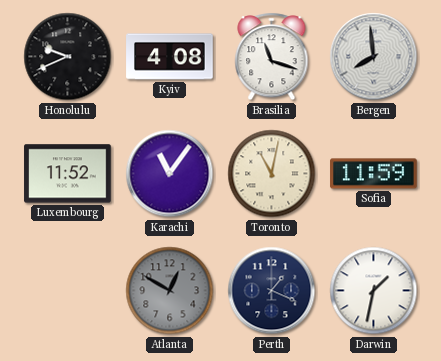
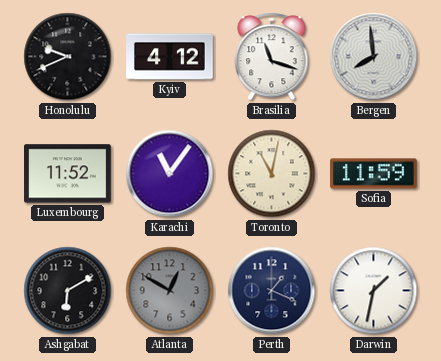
Kyiv: 4:08 -> 4:12 (170, 57)
Ashgabat: none -> 6:10 (68, 291)
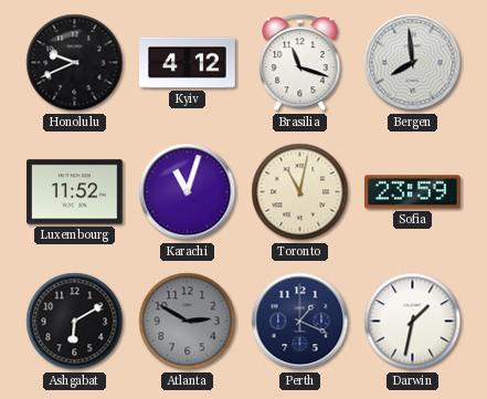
Karachi: 11:06 -> 11:03 (188, 192)
Sofia: 11:59 -> 23:59 (413, 192)
Atlanta: 12:50 -> 2:50 (188, 322)
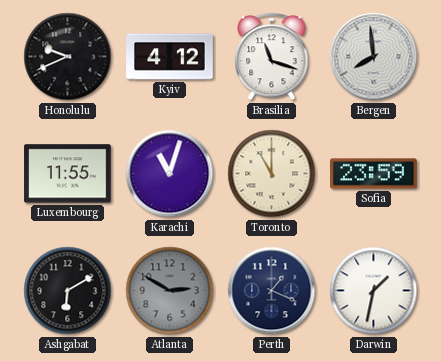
Luxembourg: 11:52 -> 11:55 (68, 174)
Toronto: 11:02 -> 11:00 (272, 174)
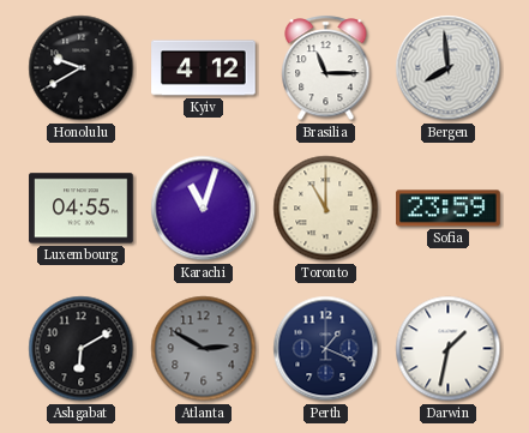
Honolulu: 9:41 -> 9:40 (82, 68)
Brasilia: 11:18 -> 11:15 (326, 68)
Luxembourg: 11:55 -> 04:55 (82, 209)
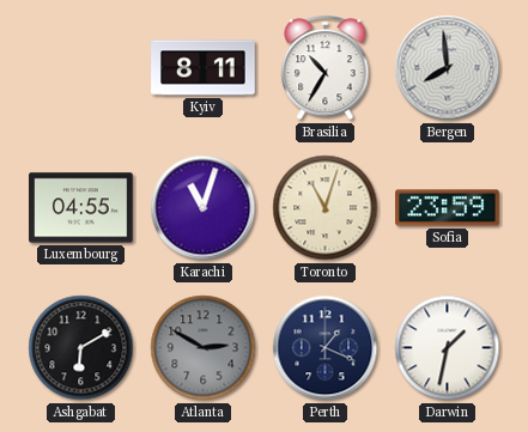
Honolulu: 9:40 -> none (82, 68)
Kyiv: 4:12 -> 8:11 (204, 68)
Brasilia: 11:15 -> 10:35 (326, 68)
Toronto: 11:00 -> 11:03 (326, 208)
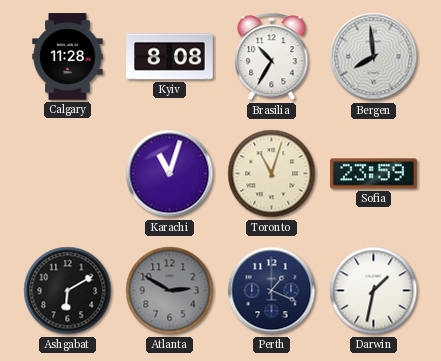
Calgary: none -> 11:28 (68, 57)
Kyiv: 8:11 -> 8:08 (170, 57)
Luxembourg: 04:55 -> none (81, 208)
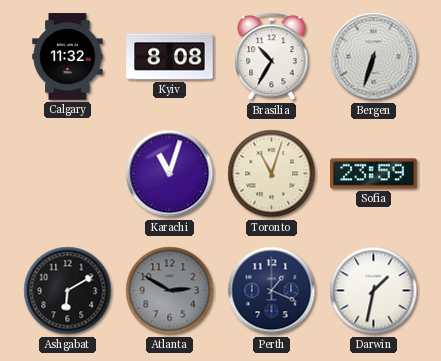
Calgary: 11:28 -> 11:32 (68, 57)
Bergen: 7:59 -> 6:33 (374, 57)
